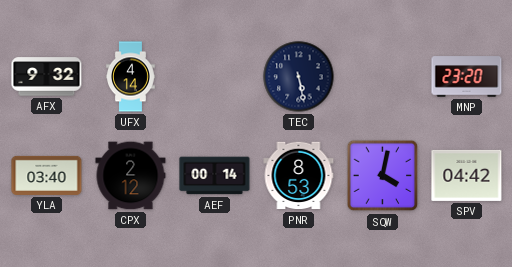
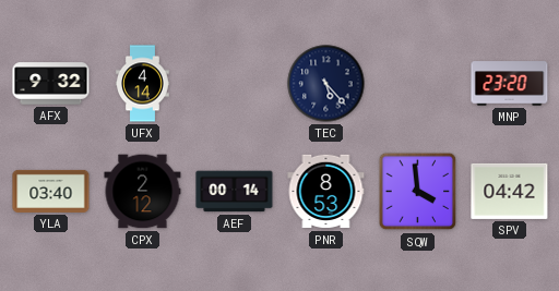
TEC: 5:28 -> 5:23 (326, 84)
SQW: 4:02 -> 3:59 (418, 192)
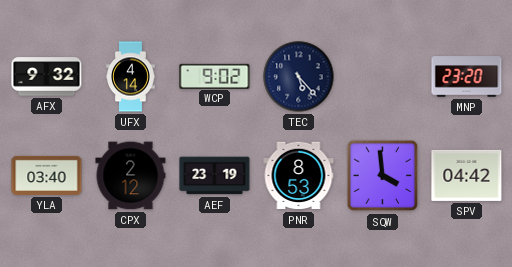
WCP: none -> 9:02 (215, 76)
AEF: 00:14 -> 23:19 (215, 176)
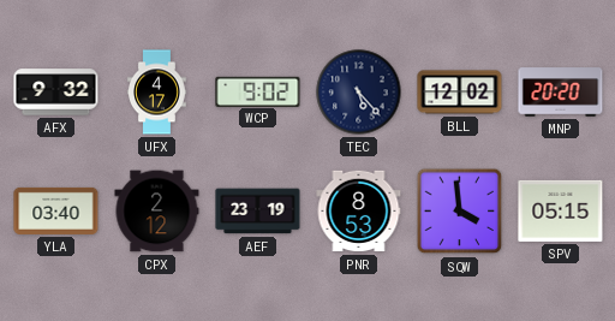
UFX: 4:14 -> 4:17 (157, 93)
BLL: none -> 12:02 (460, 93)
MNP: 23:20 -> 20:20 (561, 93)
SPV: 04:42 -> 05:15 (561, 210)
